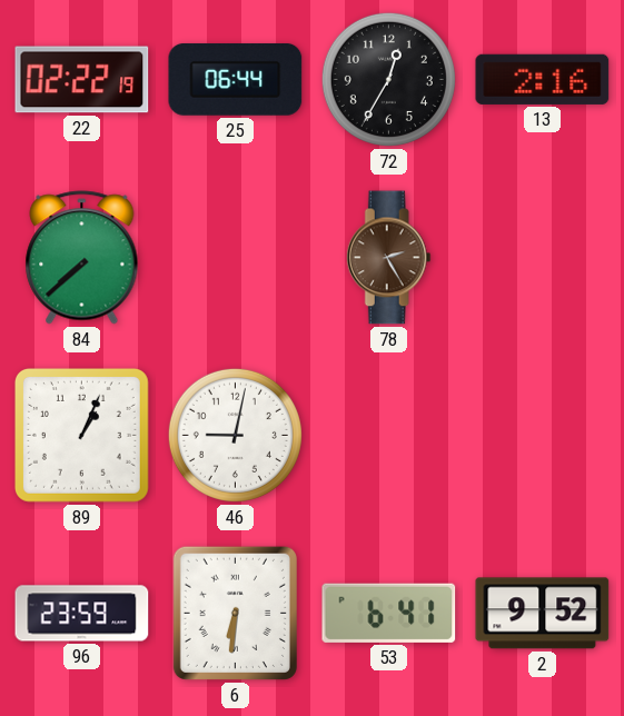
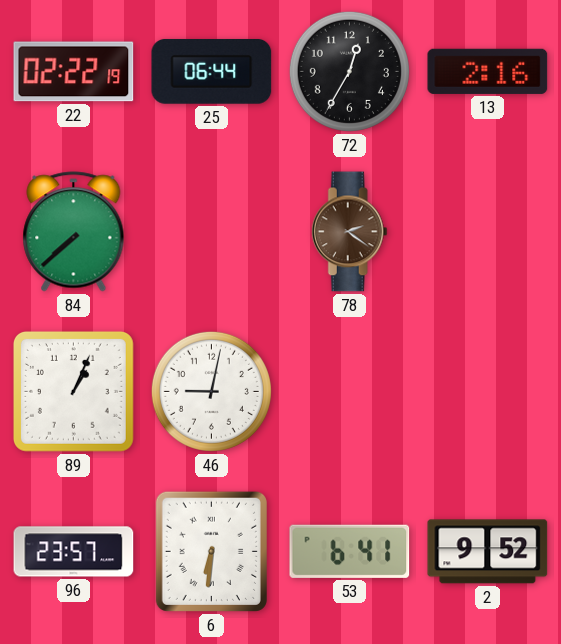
78: 2:25 -> 2:21 (349, 232)
96: 23:59 -> 23:57 (74, 552)
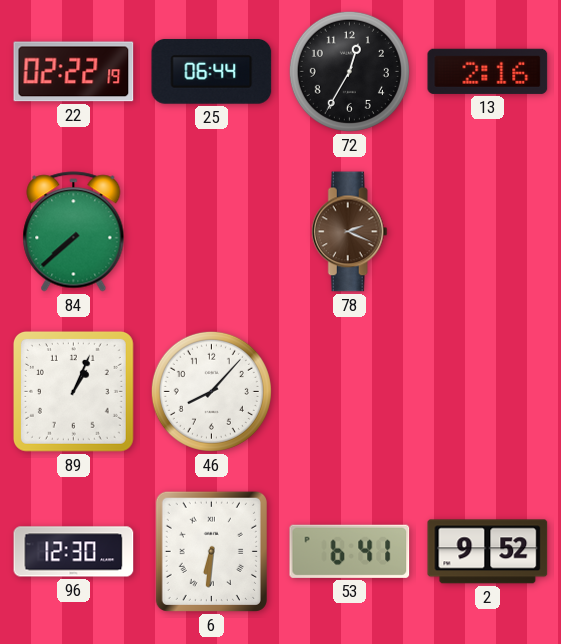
78: 2:21 -> 2:19 (349, 232)
46: 9:02 -> 8:07 (211, 391)
96: 23:57 -> 12:30 (74, 552)
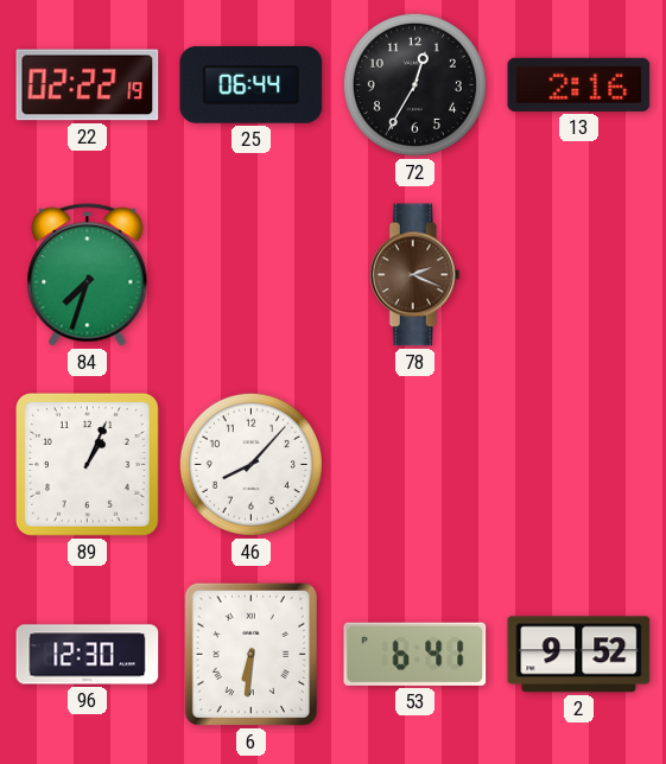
84: 7:38 -> 7:33 (88, 275)
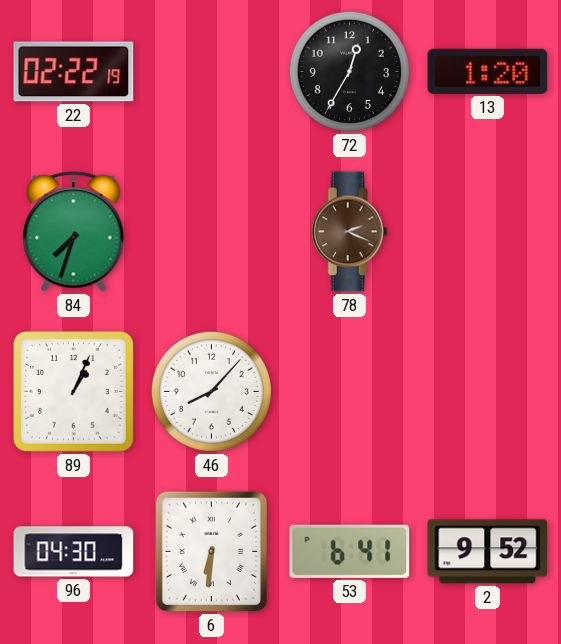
25: 06:44 -> none (252, 84)
13: 2:16 -> 1:20 (488, 71)
96: 12:30 -> 04:30 (74, 552)
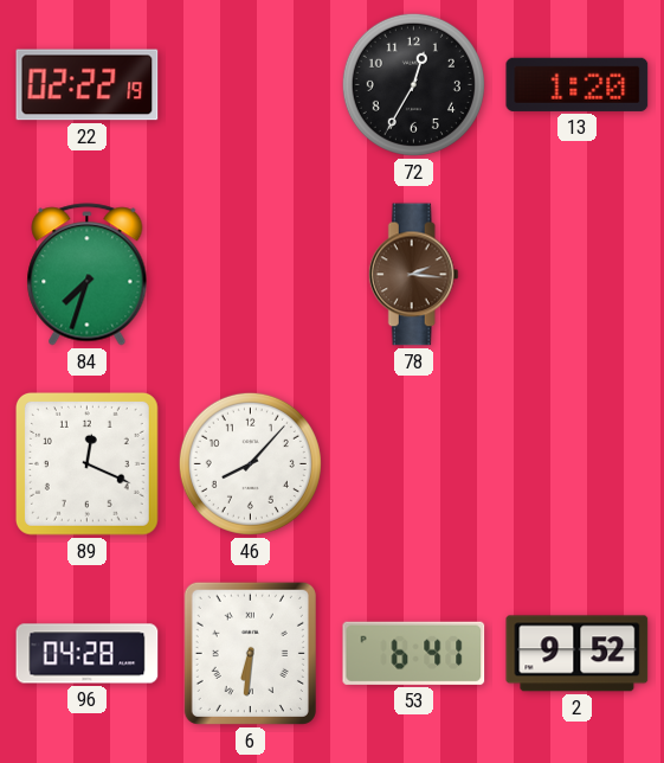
78: 2:19 -> 2:16 (413, 275)
89: 1:04 -> 12:19 (86, 463)
96: 04:30 -> 04:28 (88, 654)
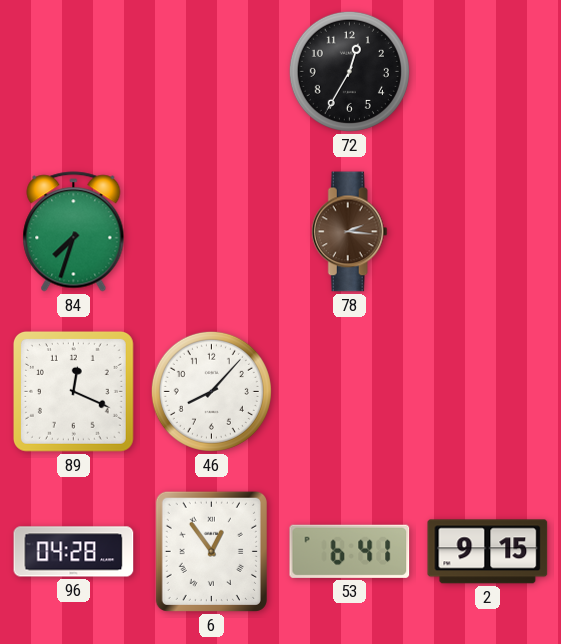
22: 02:22 -> none (88, 85)
13: 1:20 -> none (578, 84)
6: 6:31 -> 12:54 (211, 551)
2: 9:52 -> 9:15 (488, 552)
